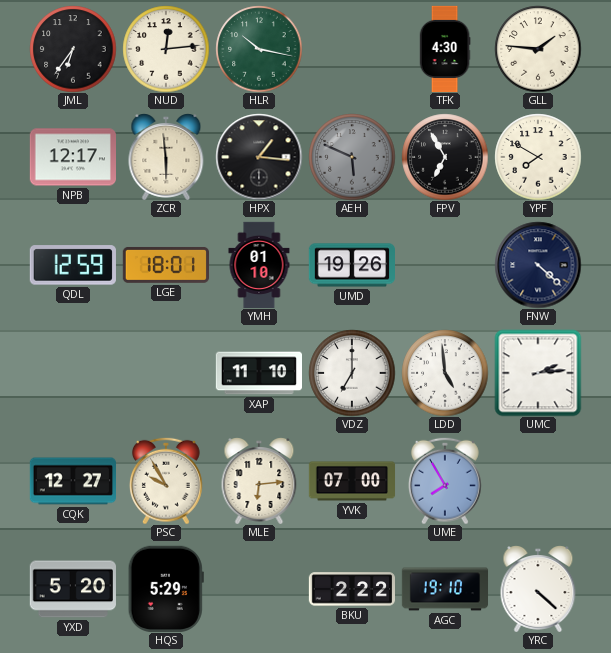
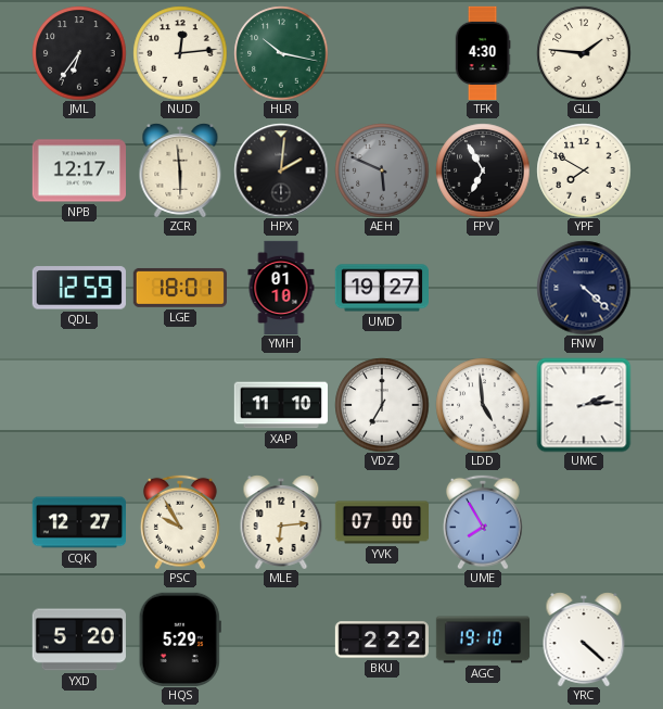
HPX: 1:16 -> 2:01 (281, 170)
UMD: 19:26 -> 19:27 (381, 288)
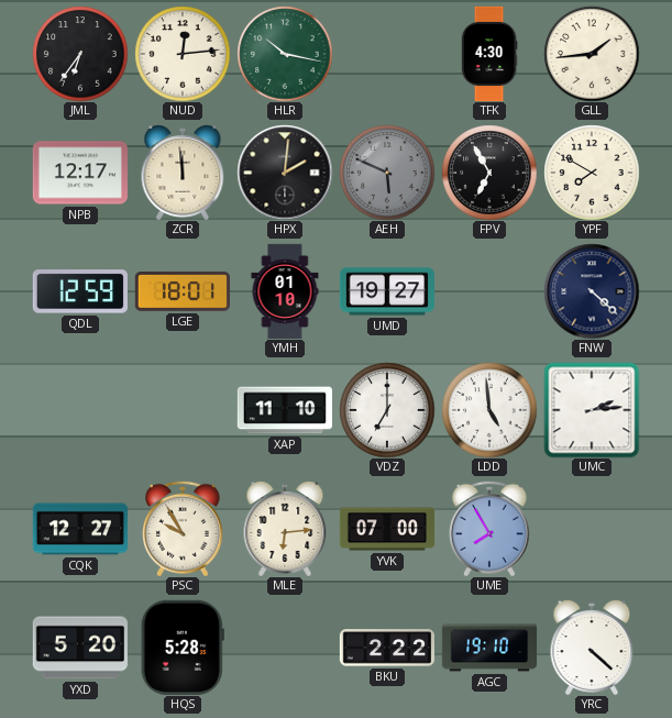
GLL: 1:46 -> 1:44 (592, 54)
ZCR: 5:59 -> 11:59 (183, 173)
HQS: 5:29 -> 5:28 (183, 648)
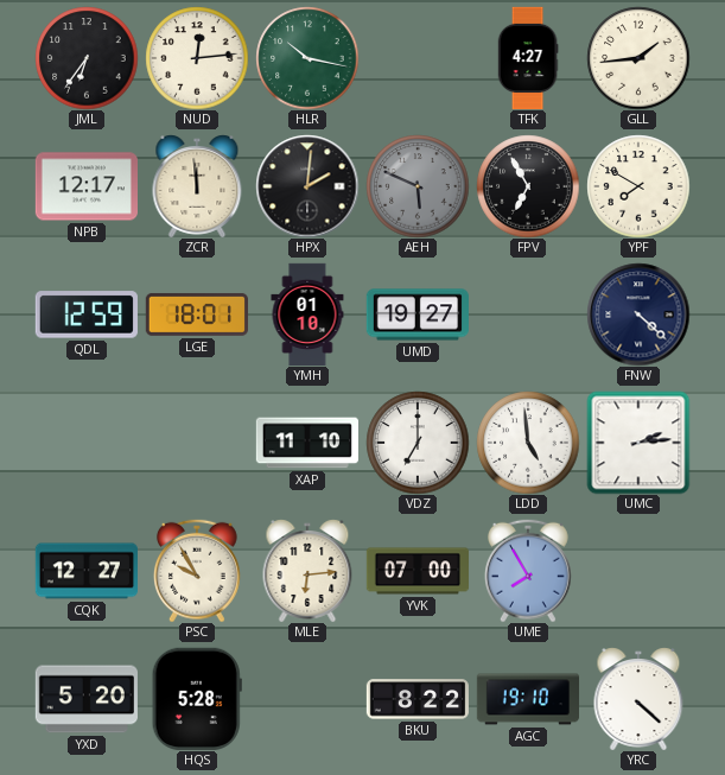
TFK: 4:30 -> 4:27 (528, 58)
BKU: 2:22 -> 8:22 (416, 699)
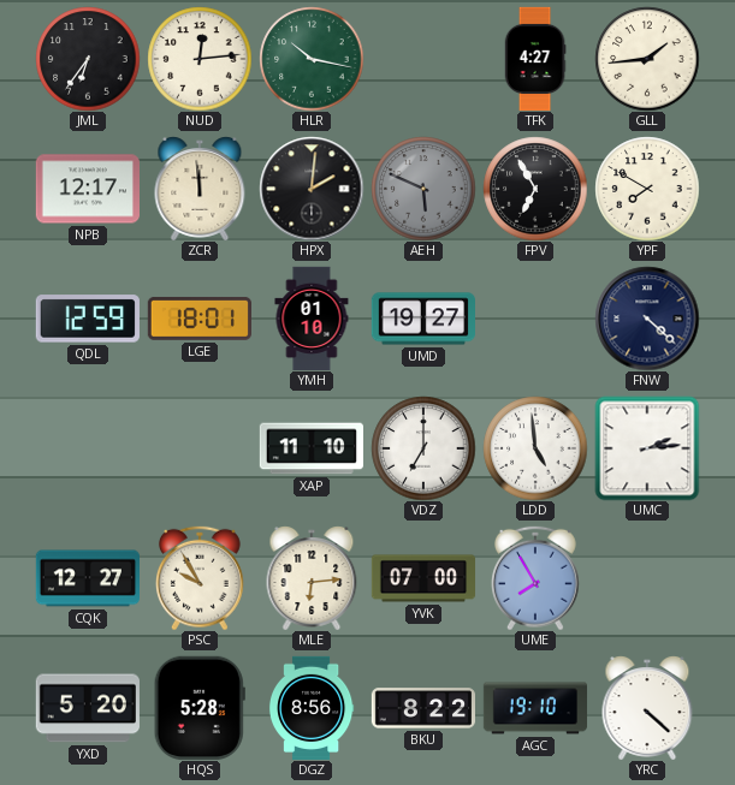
DGZ: none -> 8:56 (312, 708)
